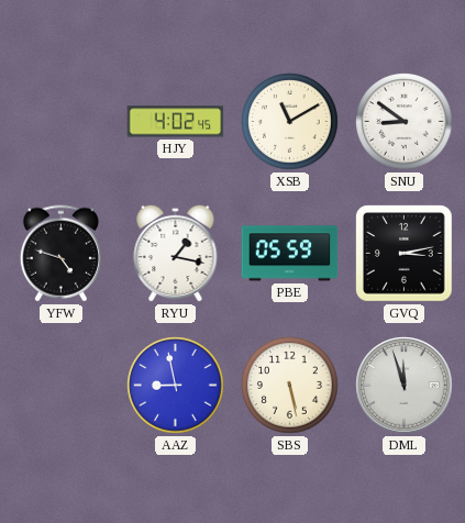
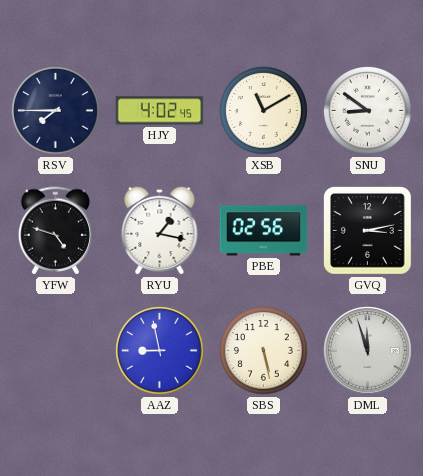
RSV: none -> 7:45 (56, 111)
PBE: 05:59 -> 02:56 (264, 231)
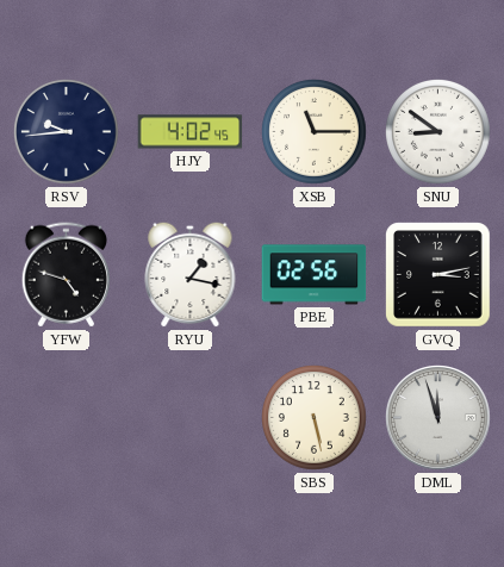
RSV: 7:45 -> 9:44 (67, 132)
XSB: 11:10 -> 11:15 (315, 132)
AAZ: 8:58 -> none (160, 351)
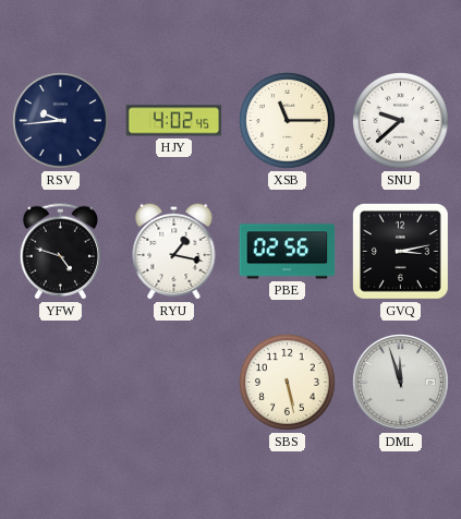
SNU: 8:51 -> 9:38 (401, 121)
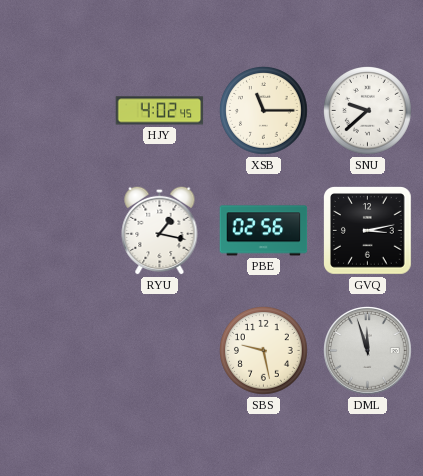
RSV: 9:44 -> none (61, 121)
YFW: 4:48 -> none (60, 252)
SBS: 5:28 -> 9:28 (264, 351)
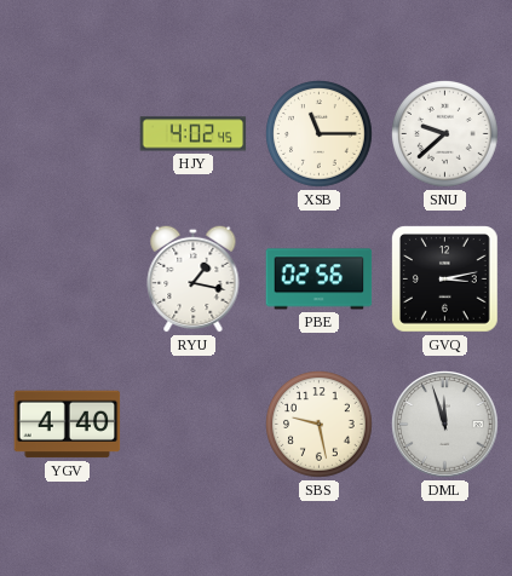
YGV: none -> 4:40 (68, 425)
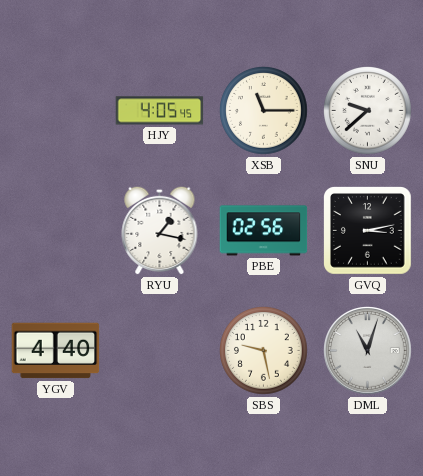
HJY: 4:02 -> 4:05 (160, 111)
DML: 11:57 -> 11:03 (368, 351)
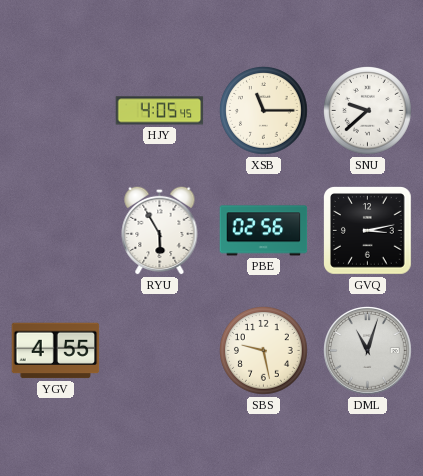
RYU: 1:17 -> 5:55 (160, 230)
YGV: 4:40 -> 4:55 (56, 351)
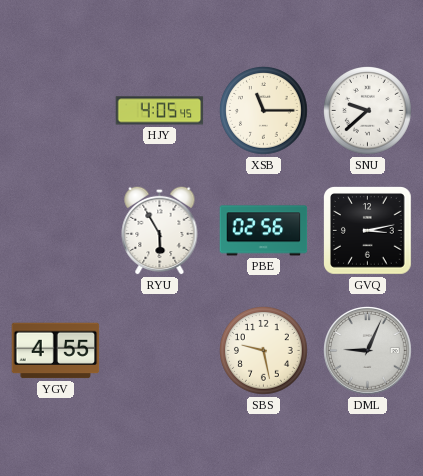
DML: 11:03 -> 9:04 (368, 351)
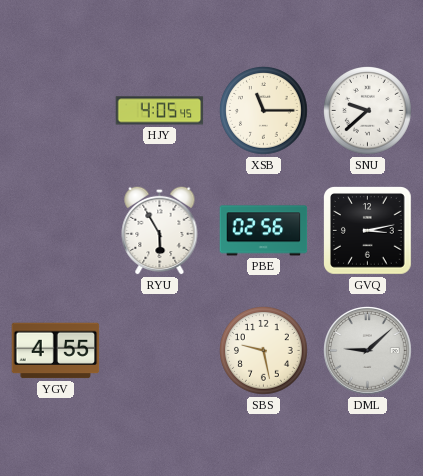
DML: 9:04 -> 9:08 (368, 351)
